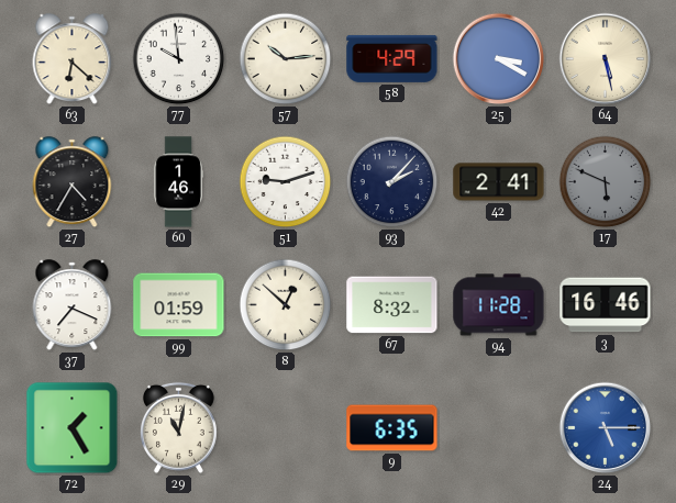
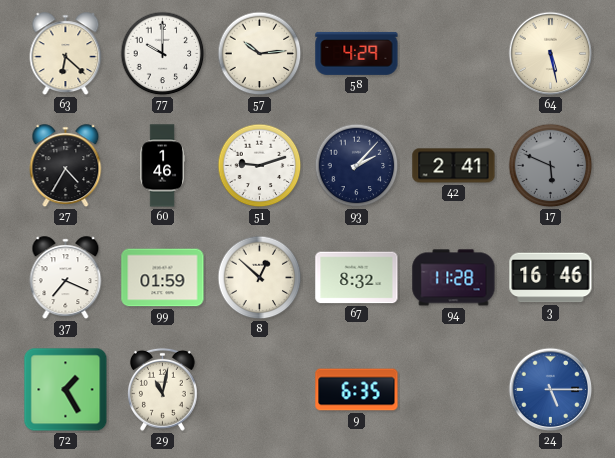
77: 9:59 -> 10:00 (163, 54)
25: 3:20 -> none (499, 59)
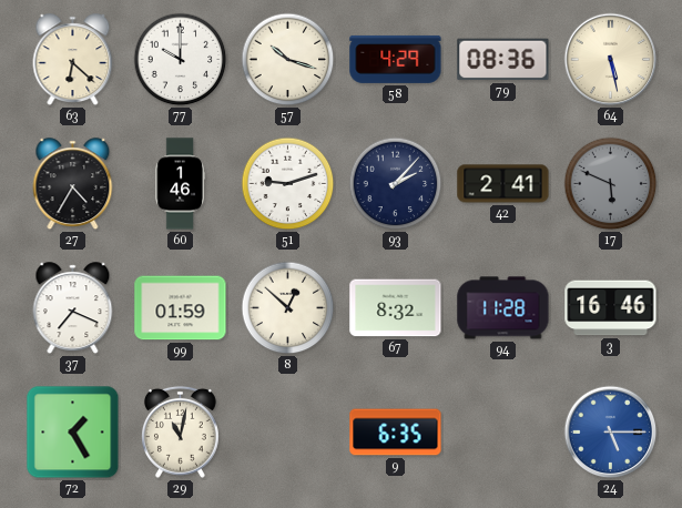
57: 10:14 -> 10:18 (288, 60)
79: none -> 08:36 (503, 60)
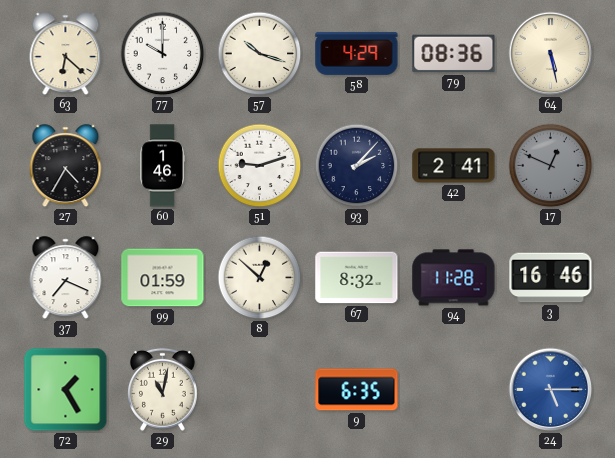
17: 5:49 -> 12:49 (551, 166)
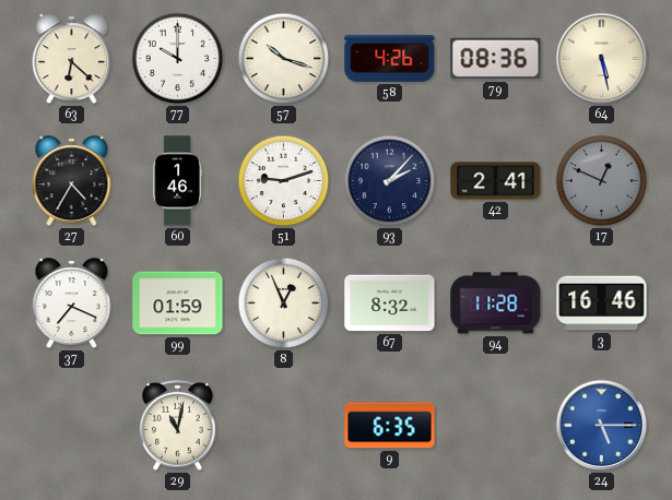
58: 4:29 -> 4:26 (390, 58)
8: 12:52 -> 12:56 (284, 303)
72: 1:25 -> none (66, 390)
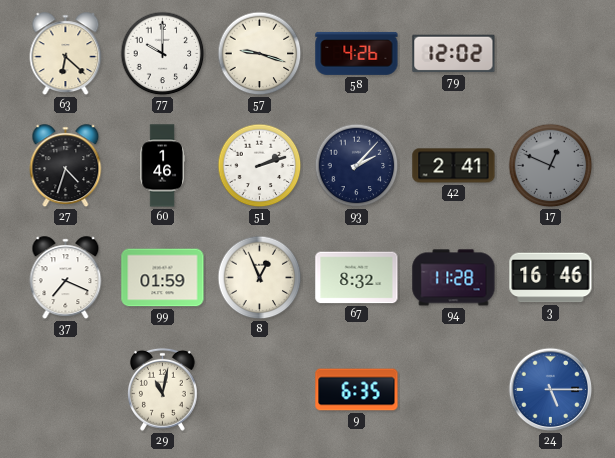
57: 10:18 -> 9:18 (260, 54)
79: 08:36 -> 12:02 (454, 54)
64: 5:28 -> none (602, 59)
27: 4:35 -> 4:33 (66, 166)
51: 9:12 -> 2:12 (260, 166)
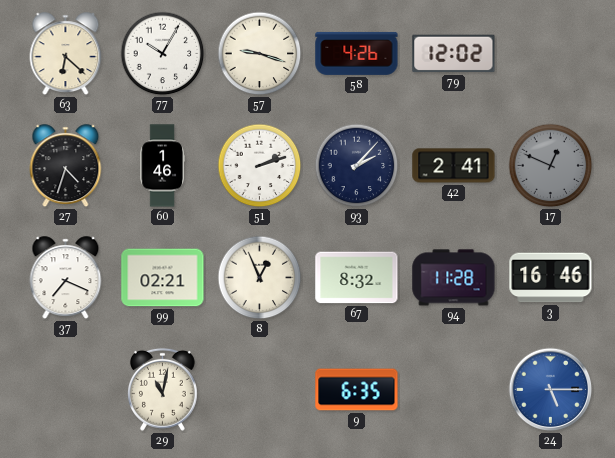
77: 10:00 -> 10:05 (163, 54)
99: 01:59 -> 02:21 (163, 278)
